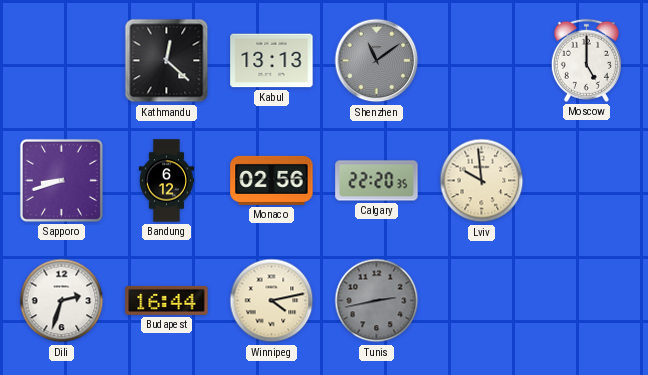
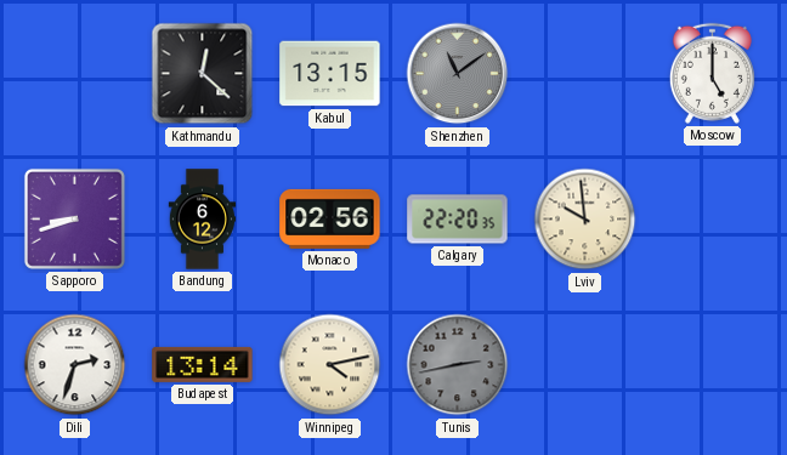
Kabul: 13:13 -> 13:15 (330, 74)
Budapest: 16:44 -> 13:14 (203, 364)
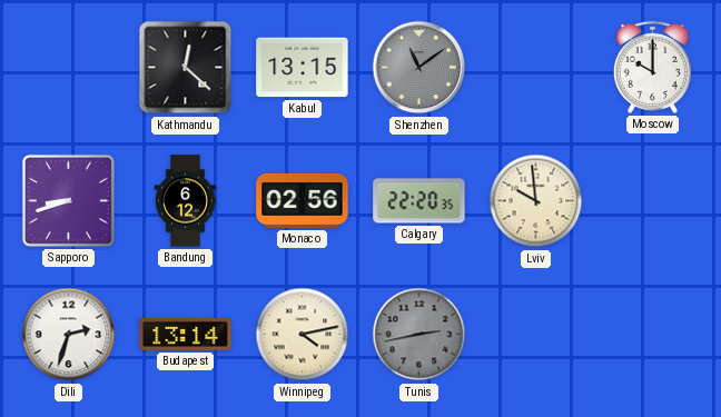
Moscow: 5:00 -> 10:00 (652, 67)
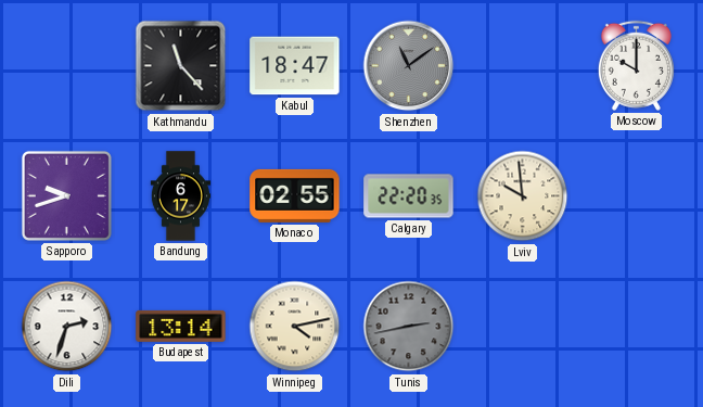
Kathmandu: 12:22 -> 11:23 (181, 66)
Kabul: 13:15 -> 18:47 (295, 66)
Sapporo: 8:42 -> 9:42 (66, 195)
Bandung: 6:12 -> 6:17 (181, 196)
Monaco: 02:56 -> 02:55 (295, 195)
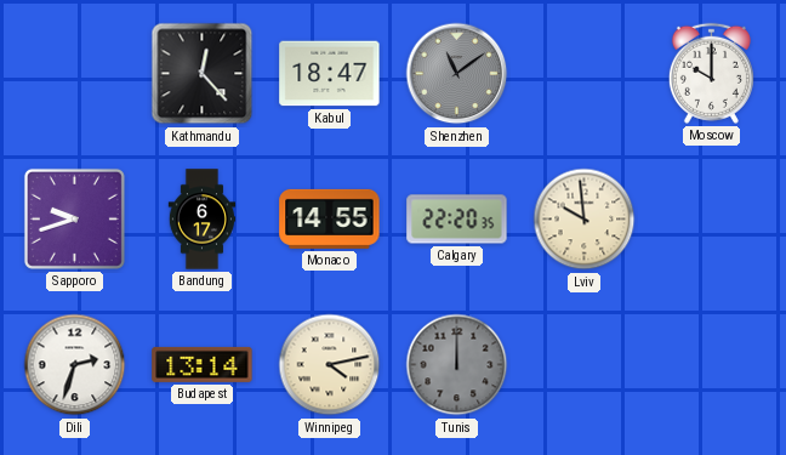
Kathmandu: 11:23 -> 12:23 (203, 74)
Monaco: 02:55 -> 14:55 (330, 218)
Tunis: 2:43 -> 12:00 (457, 365)
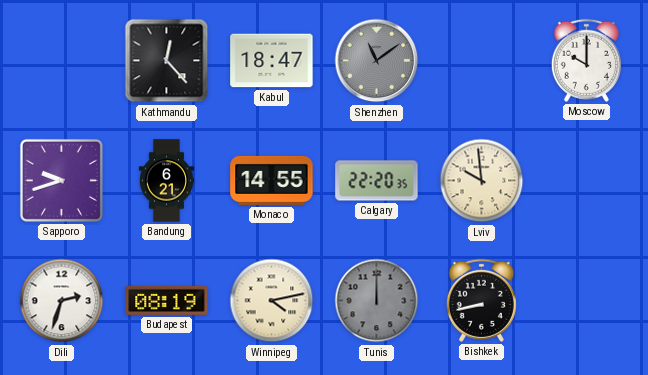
Bandung: 6:17 -> 6:21 (167, 181)
Budapest: 13:14 -> 08:19 (167, 300)
Bishkek: none -> 8:43 (481, 300)
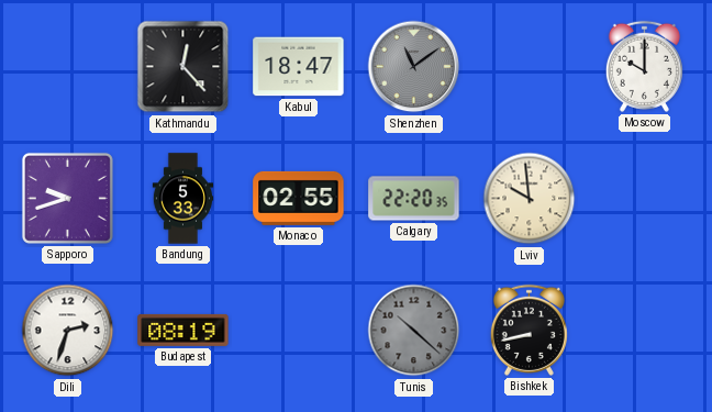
Bandung: 6:21 -> 5:33 (183, 199)
Monaco: 14:55 -> 02:55 (299, 198)
Winnipeg: 4:13 -> none (272, 301)
Tunis: 12:00 -> 10:22 (414, 331)
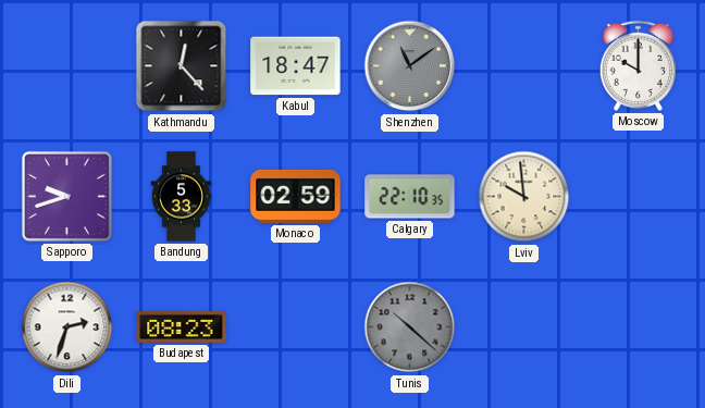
Monaco: 02:55 -> 02:59 (296, 196)
Calgary: 22:20 -> 22:10 (410, 197)
Budapest: 08:19 -> 08:23 (182, 326)
Bishkek: 8:43 -> none (529, 330)
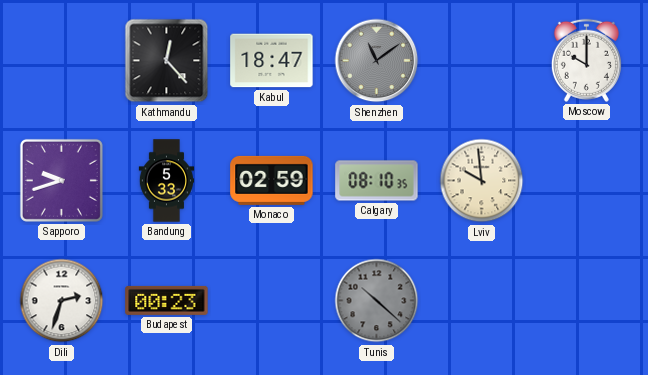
Calgary: 22:10 -> 08:10 (377, 181)
Budapest: 08:23 -> 00:23 (167, 300)
